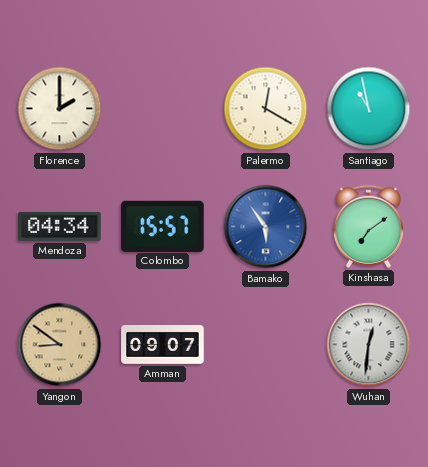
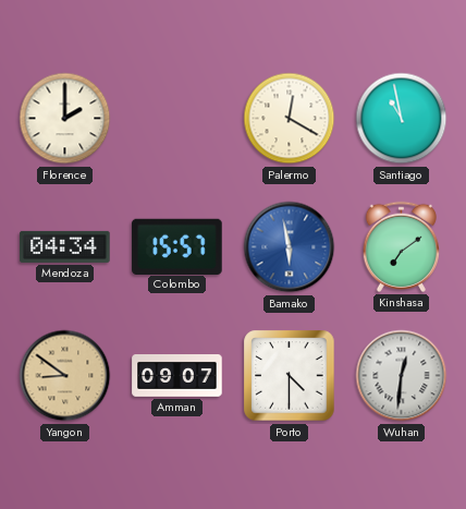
Bamako: 5:54 -> 5:58 (290, 247)
Porto: none -> 4:30 (290, 376)
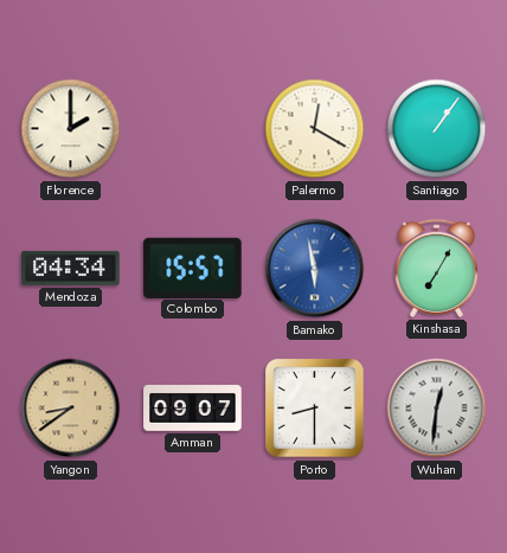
Santiago: 10:58 -> 1:06 (437, 129)
Kinshasa: 7:09 -> 7:05 (436, 268)
Yangon: 8:51 -> 8:39 (71, 409)
Porto: 4:30 -> 8:30 (315, 409)
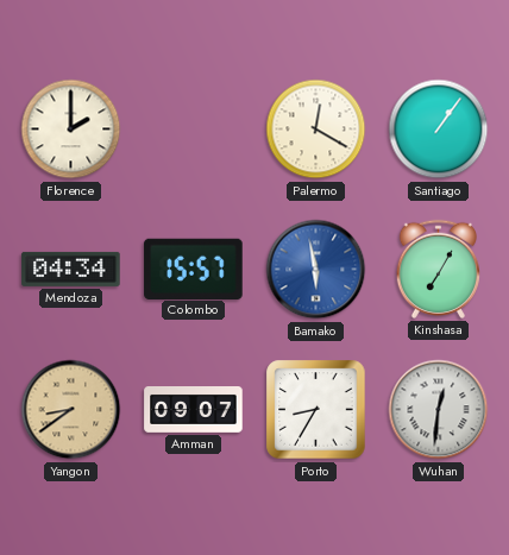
Porto: 8:30 -> 8:35 (316, 410)
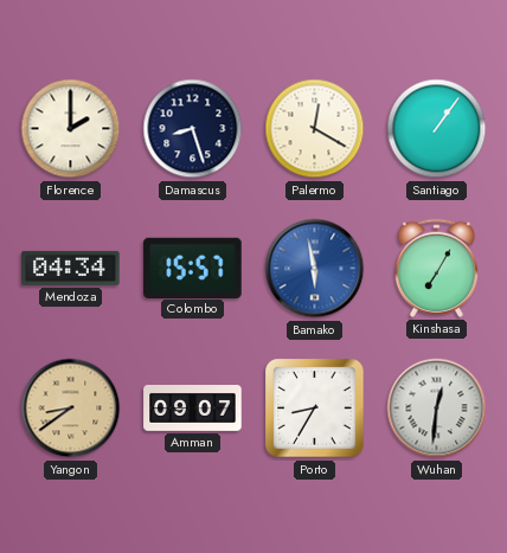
Damascus: none -> 8:27 (193, 129)
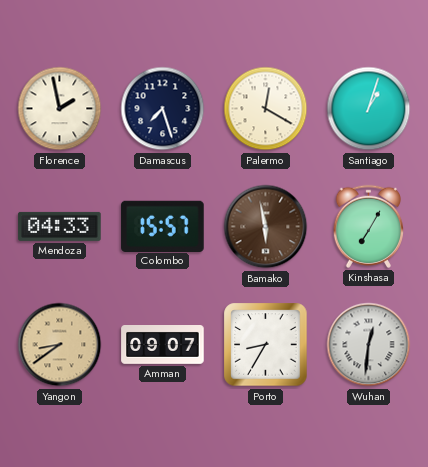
Florence: 2:00 -> 1:58 (60, 109)
Damascus: 8:27 -> 7:27 (163, 109)
Santiago: 1:06 -> 1:03 (369, 109)
Mendoza: 04:34 -> 04:33 (60, 226)
Bamako dial: blue -> brown (266, 227)
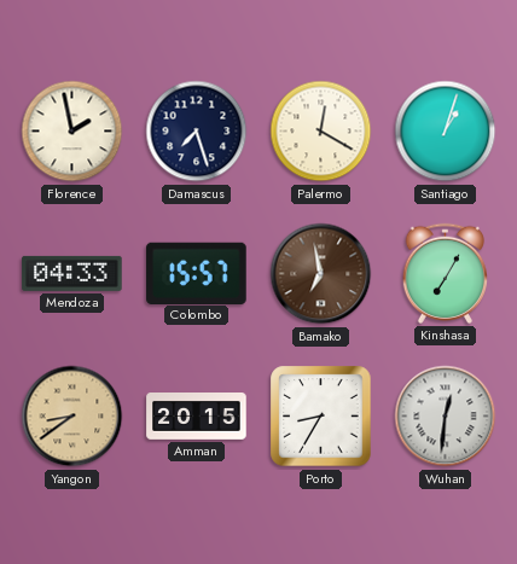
Bamako: 5:58 -> 6:58 (321, 274)
Amman: 09:07 -> 20:15 (197, 417)
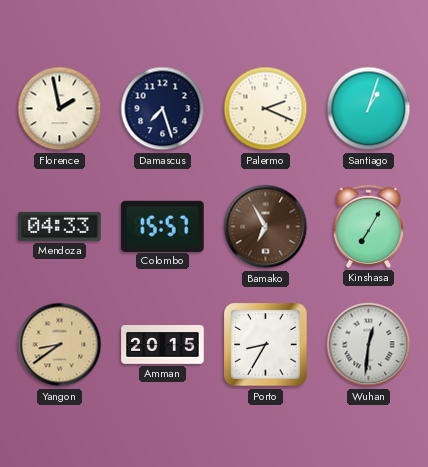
Palermo: 12:20 -> 2:19 (266, 109)
Bamako: 6:58 -> 6:55 (266, 227)
